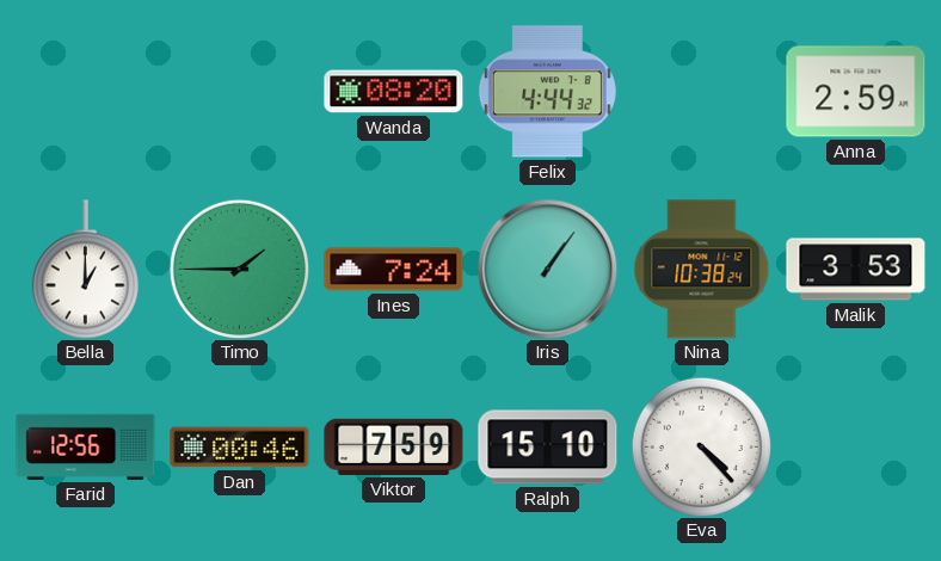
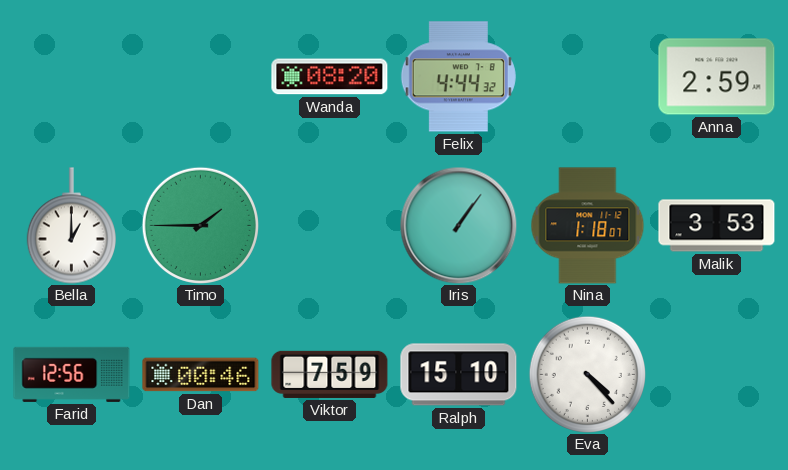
Ines: 7:24 -> none (394, 270)
Nina: 10:38 -> 1:18 (588, 226)
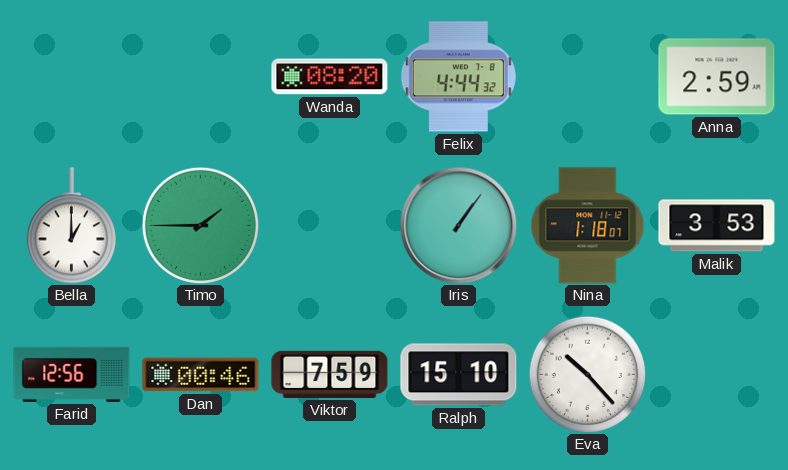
Eva: 4:23 -> 10:23 (587, 374)
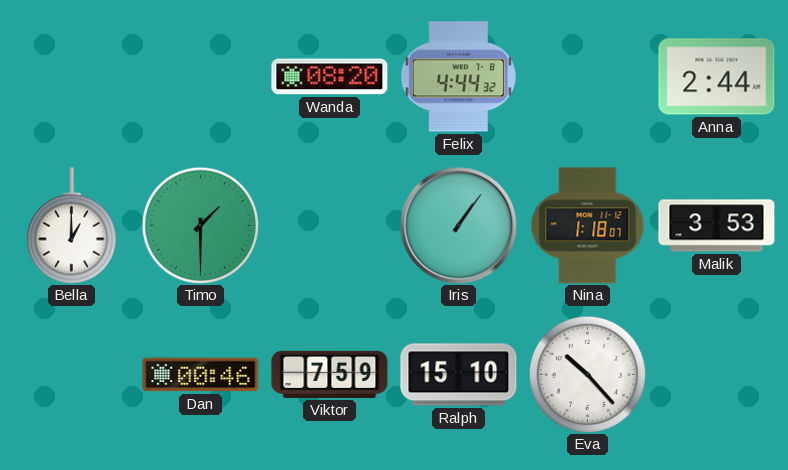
Anna: 2:59 -> 2:44 (717, 77)
Timo: 1:45 -> 1:30 (200, 225)
Farid: 12:56 -> none (72, 374)
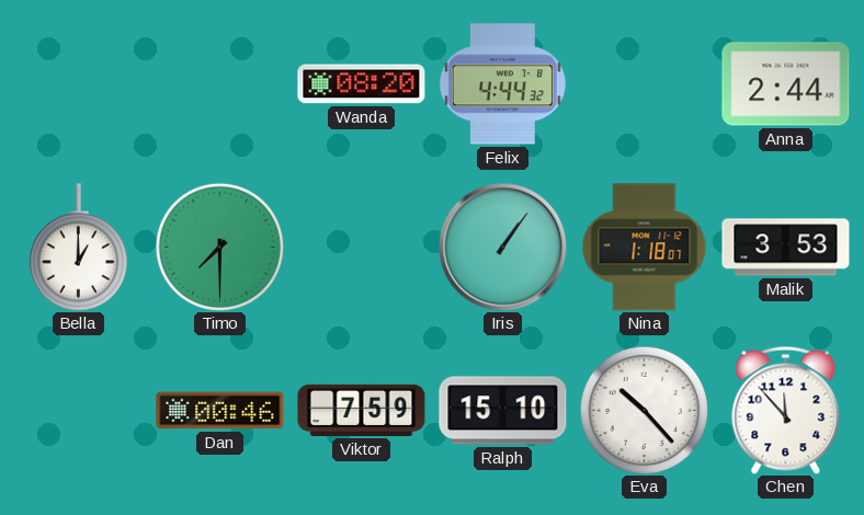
Timo: 1:30 -> 7:30 (219, 247)
Chen: none -> 11:53 (786, 410)
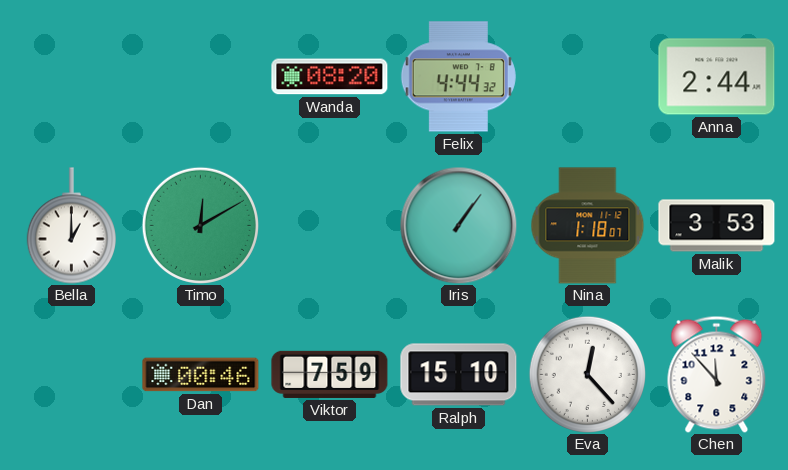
Timo: 7:30 -> 12:10 (200, 225)
Eva: 10:23 -> 12:23 (587, 374)
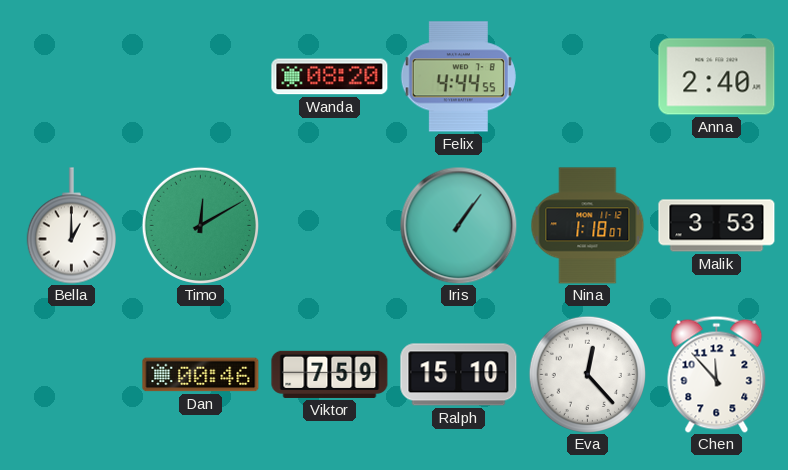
Felix: 4:44:32 -> 4:44:55 (458, 77)
Anna: 2:44 -> 2:40 (717, 77)
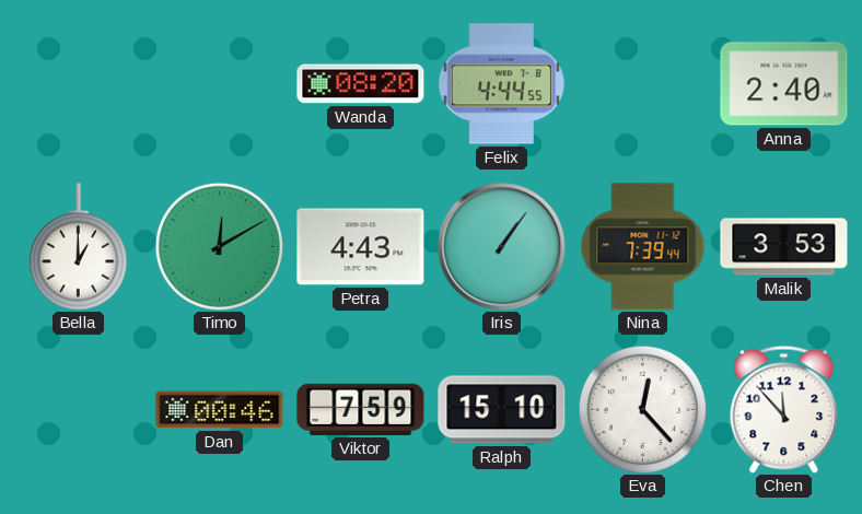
Petra: none -> 4:43 (361, 247)
Nina: 1:18 -> 7:39 (643, 247)
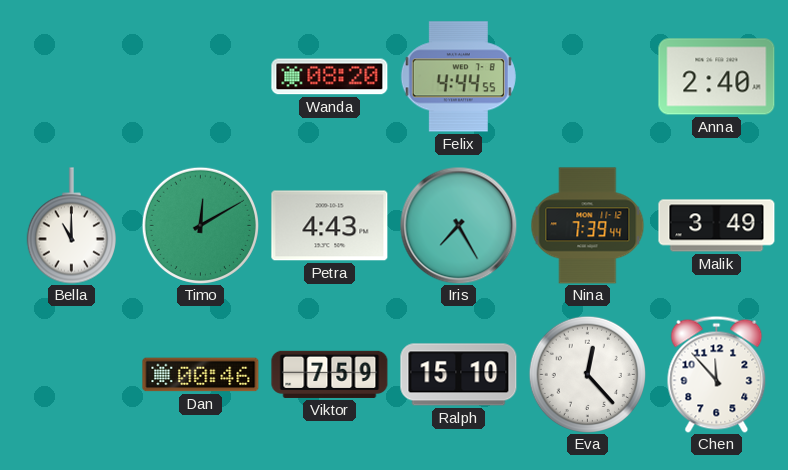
Bella: 1:00 -> 11:00 (71, 226)
Iris: 1:06 -> 7:25 (458, 225)
Malik: 3:53 -> 3:49 (717, 226)
